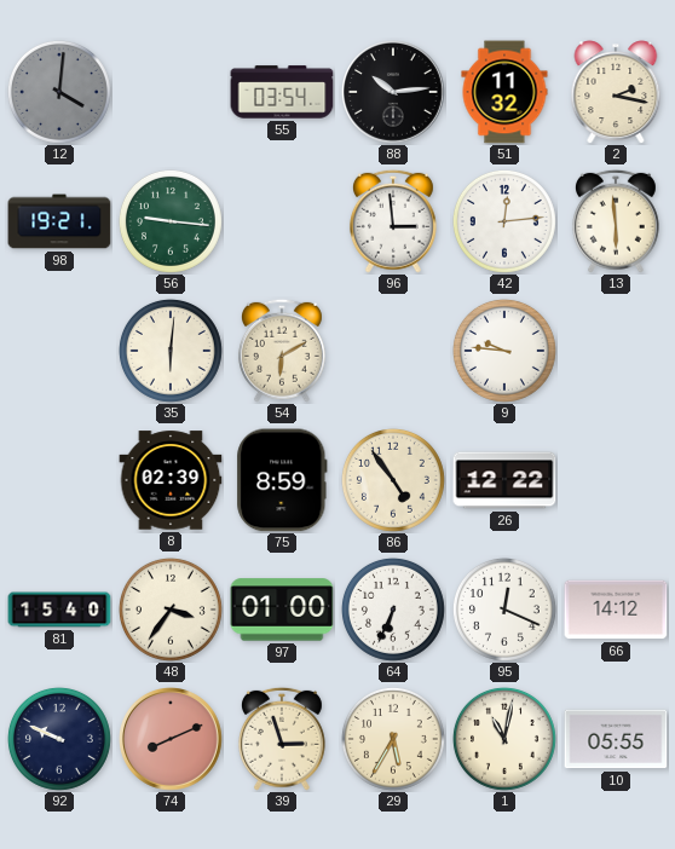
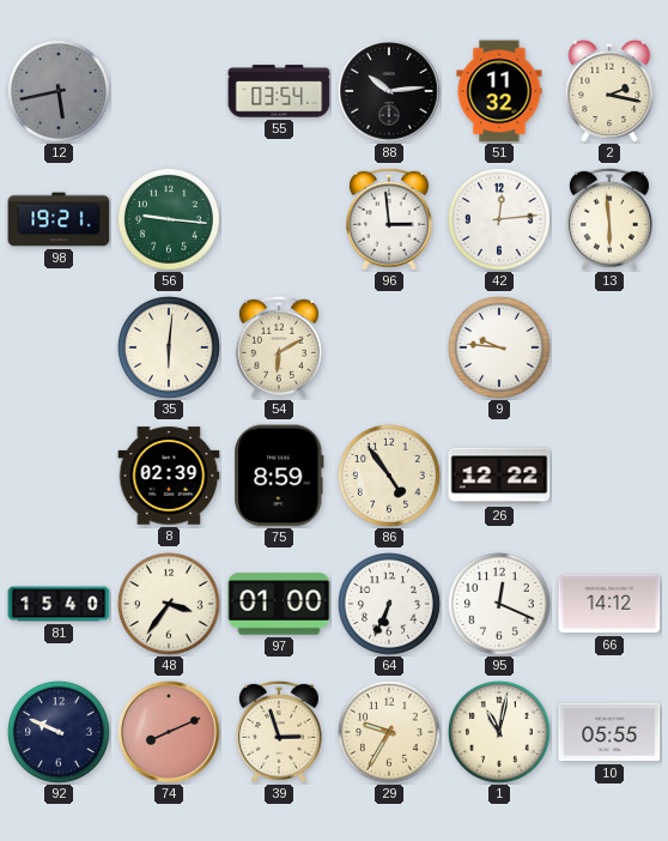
12: 4:01 -> 5:43 (59, 91)
29: 5:35 -> 9:35 (389, 732)
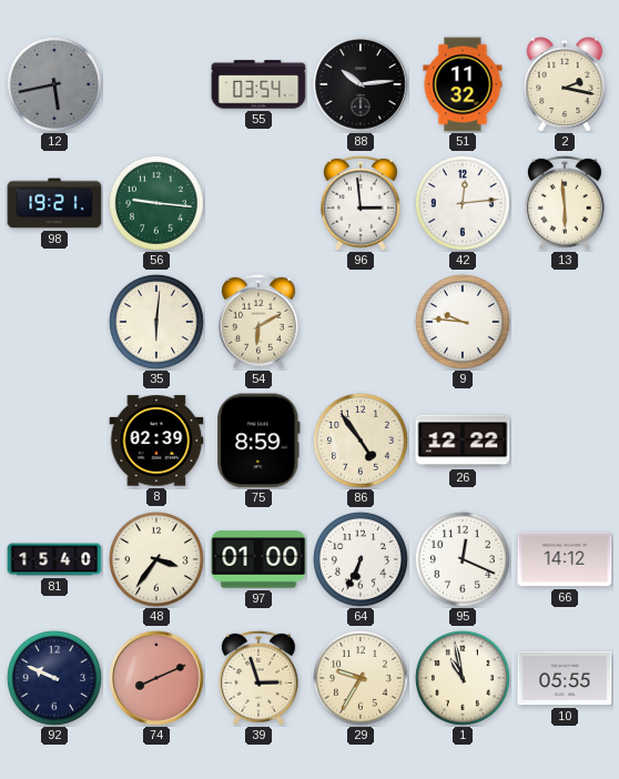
1: 11:02 -> 10:58 (463, 678)
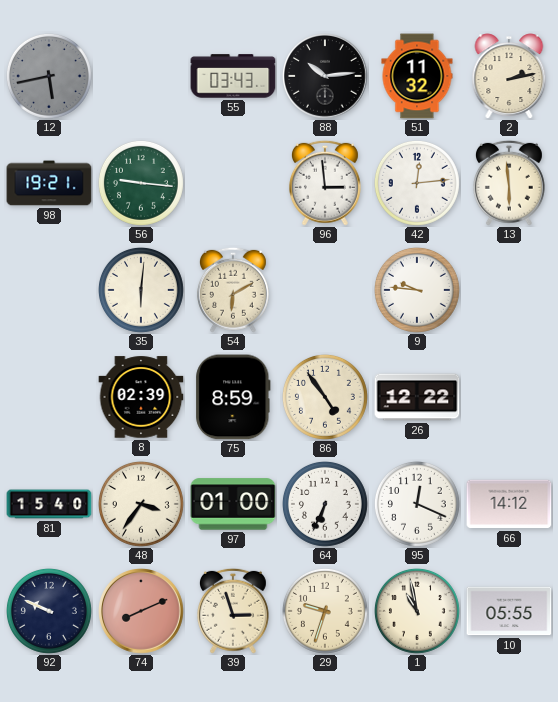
55: 03:54 -> 03:43 (233, 76)
2: 2:17 -> 2:13 (509, 76)
29: 9:35 -> 9:33 (325, 611)
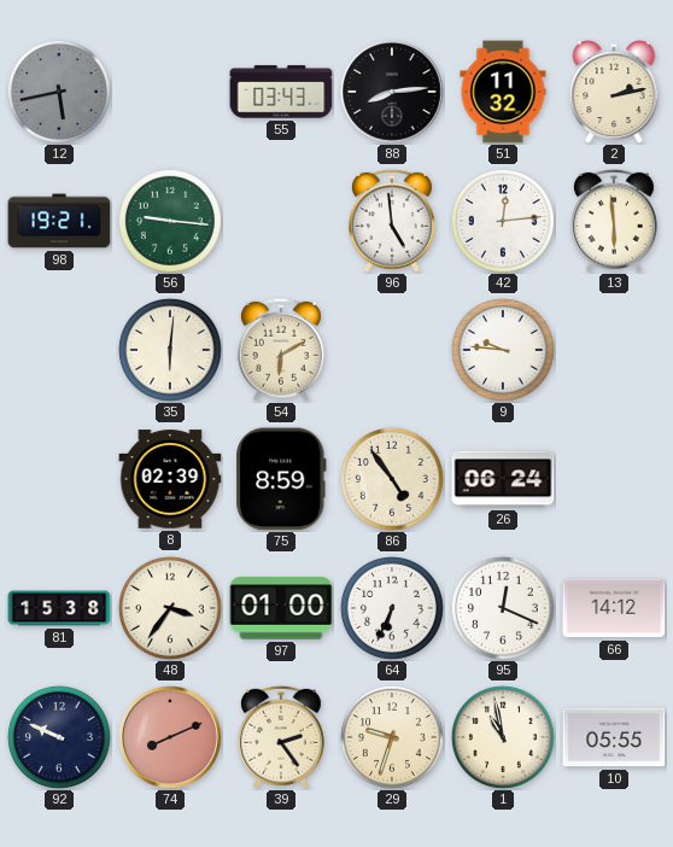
88: 10:14 -> 8:14 (393, 93)
96: 2:59 -> 4:59 (392, 221)
26: 12:22 -> 06:24 (503, 479)
81: 15:40 -> 15:38 (59, 608)
39: 2:57 -> 2:24 (281, 737)
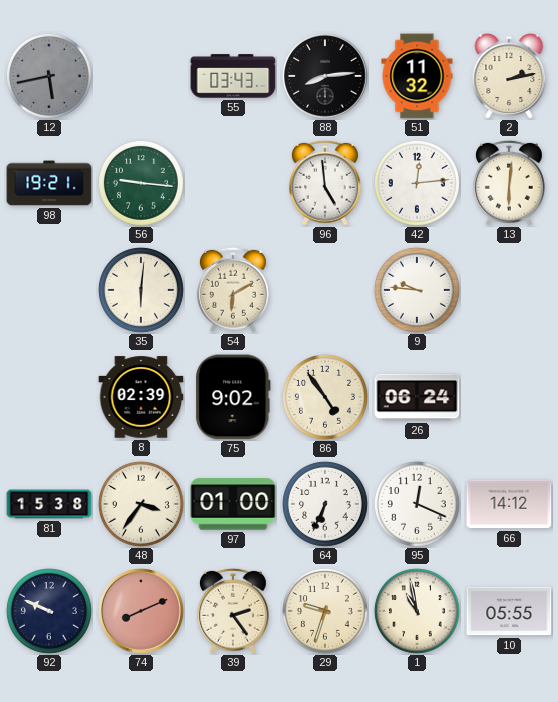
13: 5:59 -> 6:01 (509, 183)
75: 8:59 -> 9:02 (233, 397)
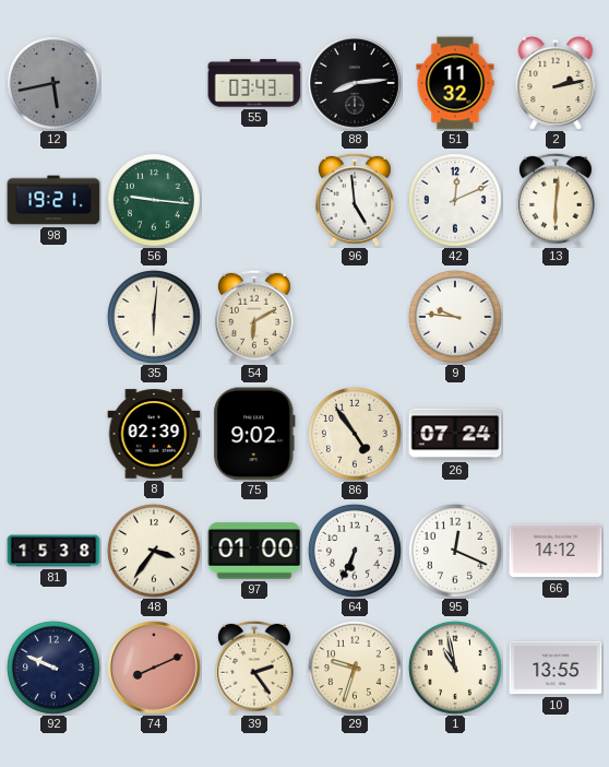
42: 12:14 -> 12:11 (455, 200)
26: 06:24 -> 07:24 (455, 434)
10: 05:55 -> 13:55 (556, 668)
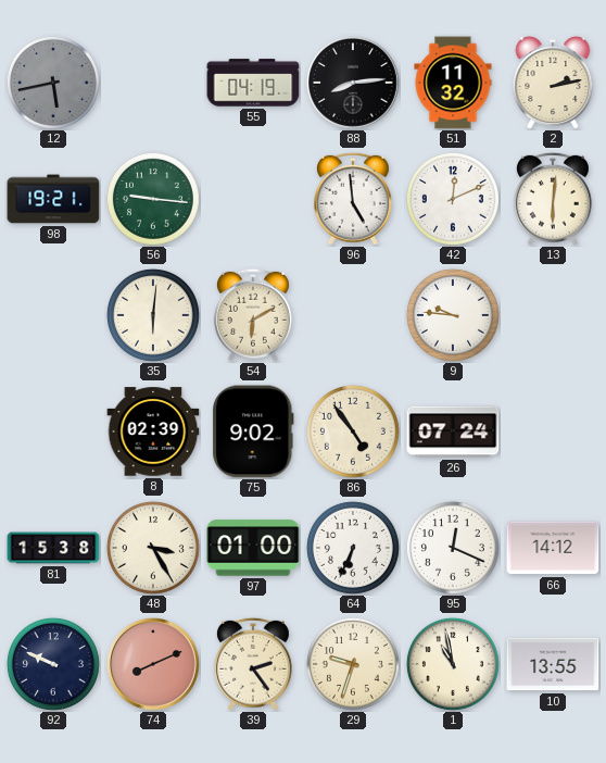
55: 03:43 -> 04:19 (253, 83)
48: 3:36 -> 3:25 (153, 548)
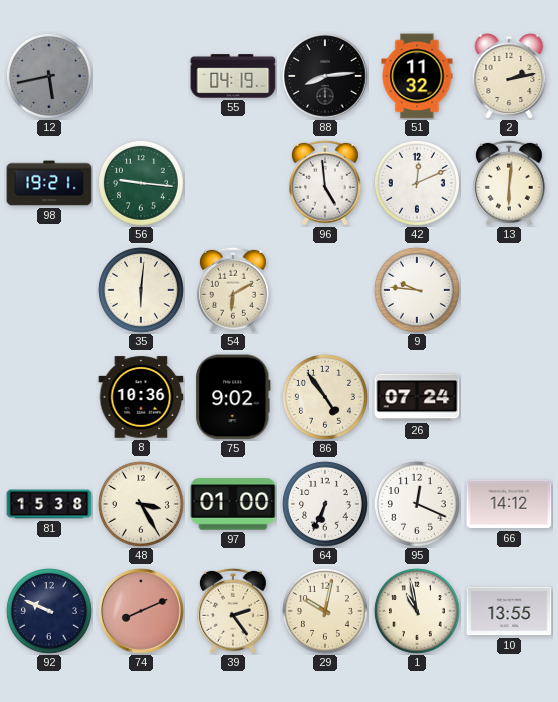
8: 02:39 -> 10:36 (141, 397)
29: 9:33 -> 10:02 (325, 611)
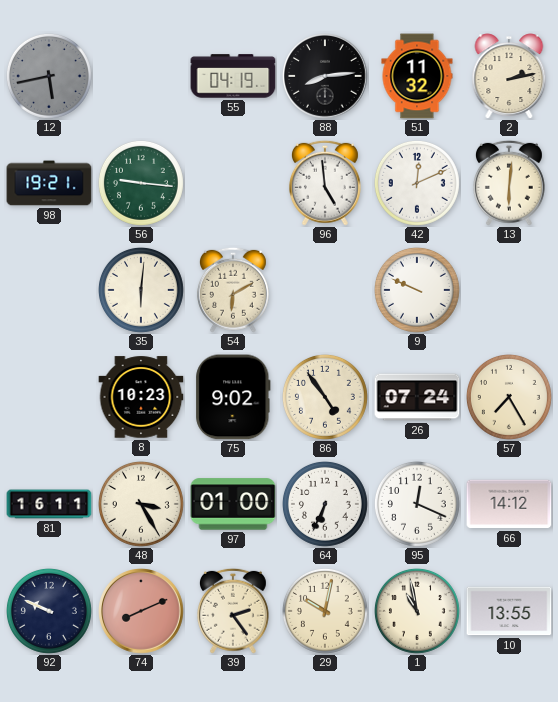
9: 9:46 -> 9:49 (417, 290)
8: 10:36 -> 10:23 (141, 397)
57: none -> 7:25 (509, 397)
81: 15:38 -> 16:11 (49, 504)
